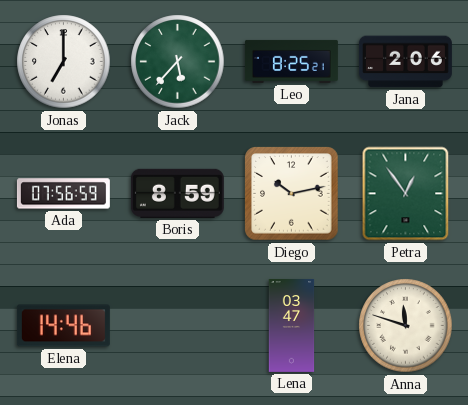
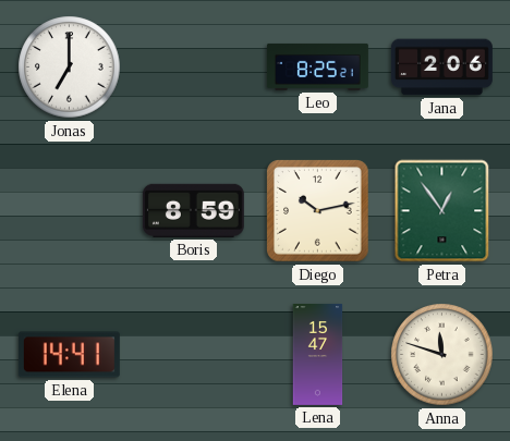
Jack: 5:37 -> none (178, 62)
Ada: 07:56 -> none (63, 194)
Elena: 14:46 -> 14:41 (69, 355)
Lena: 03:47 -> 15:47 (318, 354)
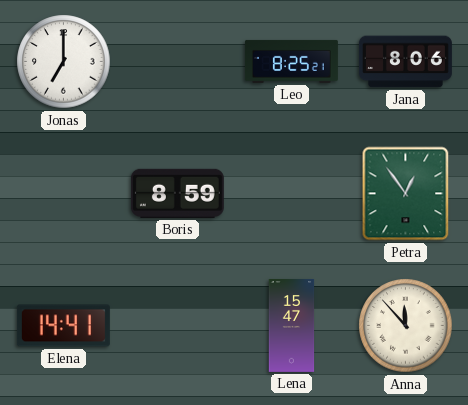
Jana: 2:06 -> 8:06 (405, 62)
Diego: 10:13 -> none (318, 211)
Anna: 11:48 -> 11:53 (406, 326)
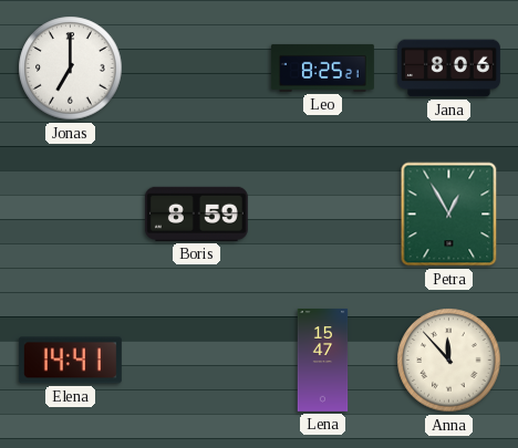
Petra: 12:54 -> 12:55 (449, 215)
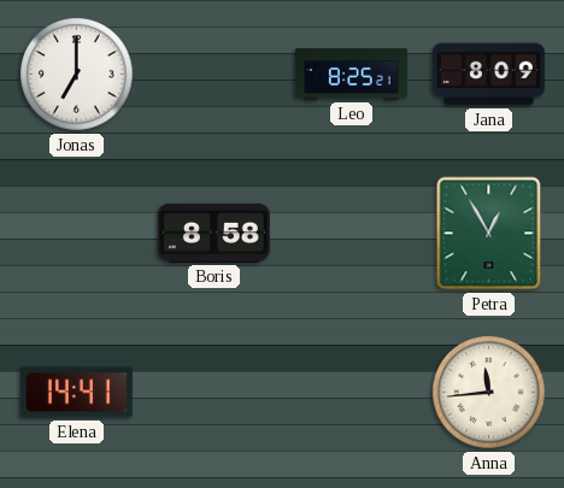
Jana: 8:06 -> 8:09 (488, 75)
Boris: 8:59 -> 8:58 (213, 233)
Lena: 15:47 -> none (323, 360)
Anna: 11:53 -> 11:44 (489, 393)
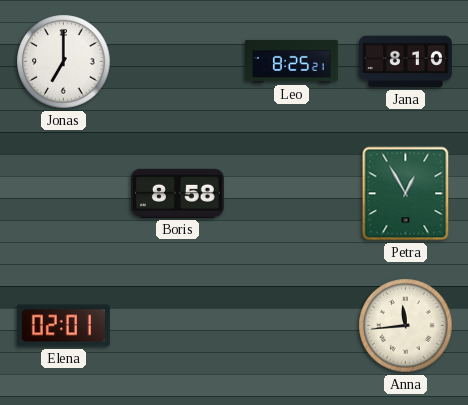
Jana: 8:09 -> 8:10 (405, 62)
Elena: 14:41 -> 02:01 (63, 326)
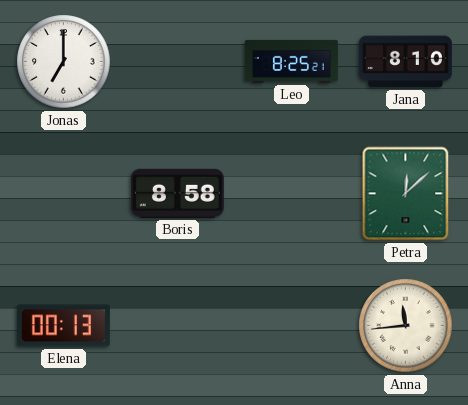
Petra: 12:55 -> 12:08 (406, 194)
Elena: 02:01 -> 00:13 (63, 326)
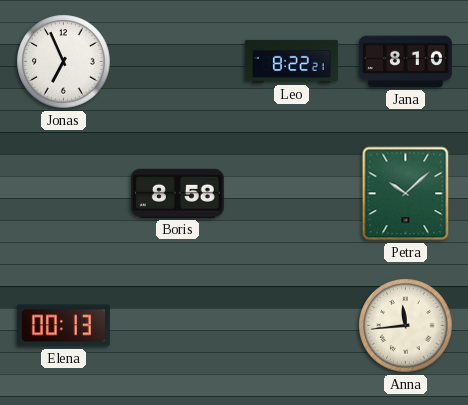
Jonas: 7:00 -> 6:56 (64, 62)
Leo: 8:25 -> 8:22 (291, 61)
Petra: 12:08 -> 10:08 (406, 194)
